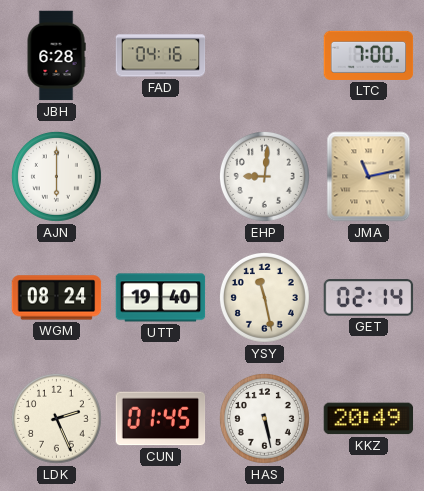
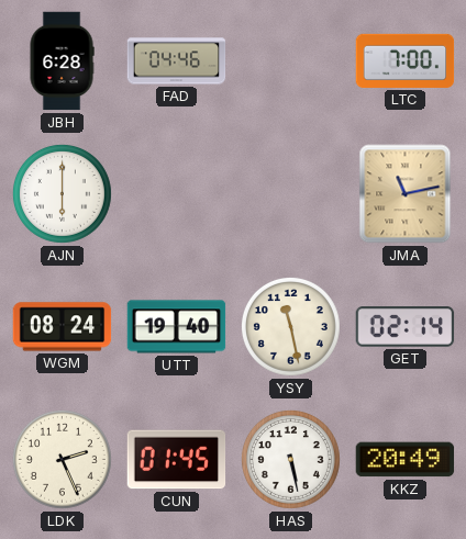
FAD: 04:16 -> 04:46 (177, 61)
EHP: 9:01 -> none (264, 176)
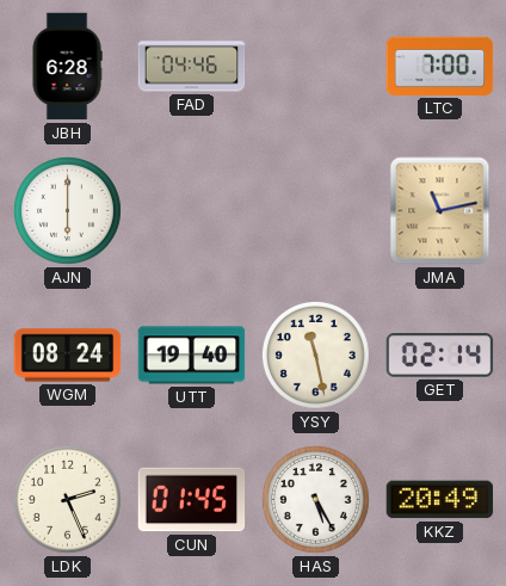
HAS: 5:28 -> 5:25 (315, 499)
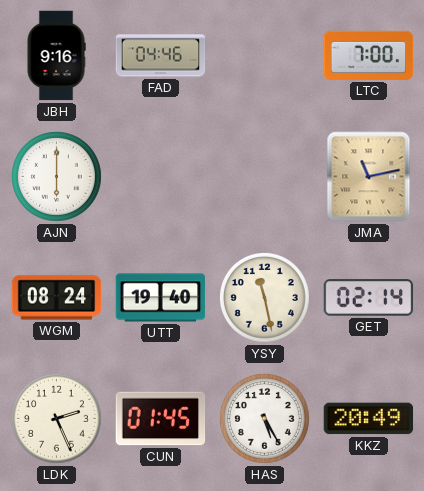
JBH: 6:28 -> 9:16 (56, 56)
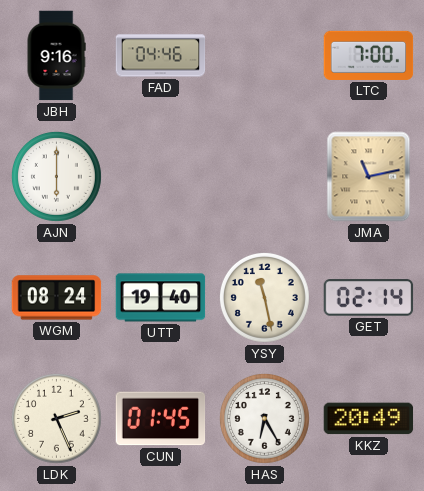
HAS: 5:25 -> 6:25 (264, 418)
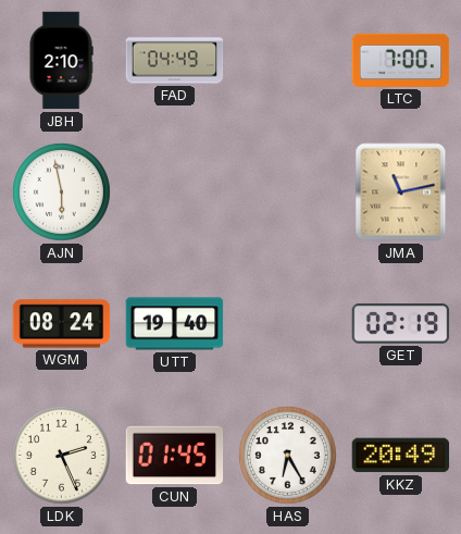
JBH: 9:16 -> 2:10 (61, 61)
FAD: 04:46 -> 04:49 (175, 61)
AJN: 6:00 -> 5:58 (61, 191)
YSY: 11:28 -> none (264, 297)
GET: 02:14 -> 02:19 (401, 324)
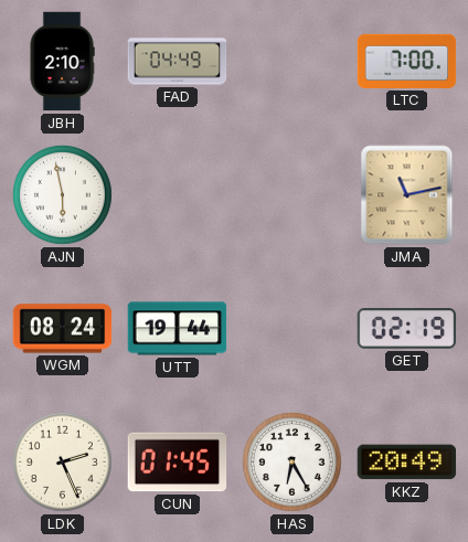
UTT: 19:40 -> 19:44 (178, 329)
